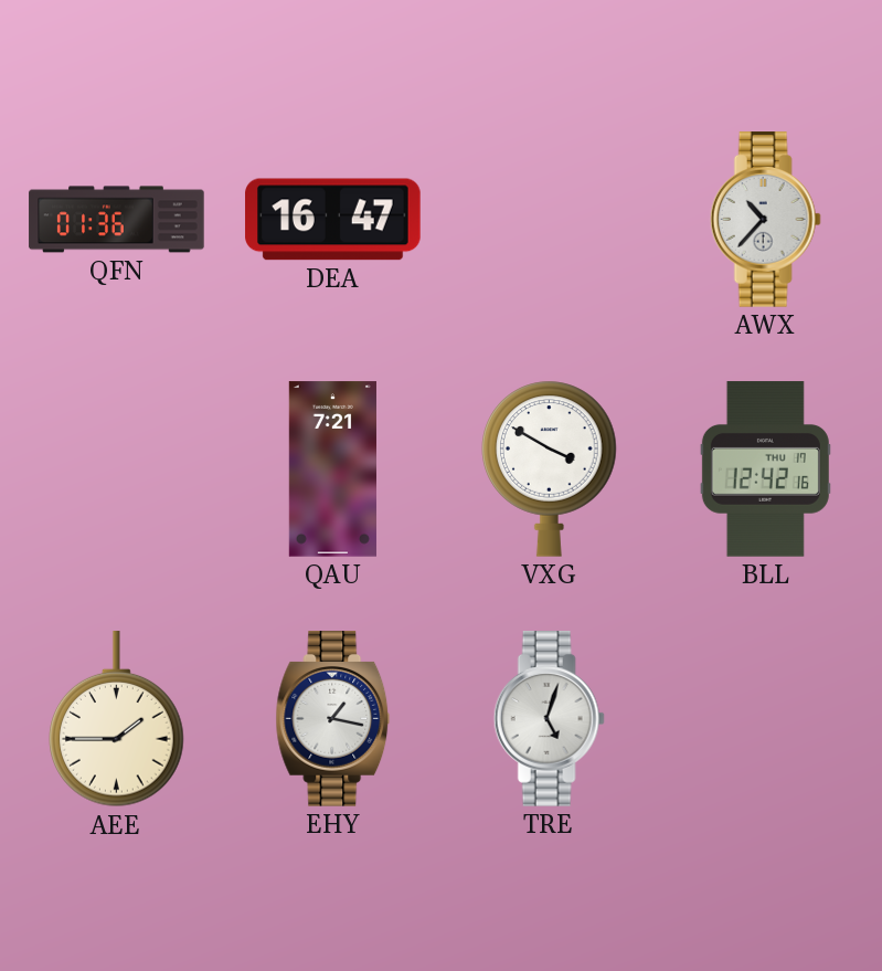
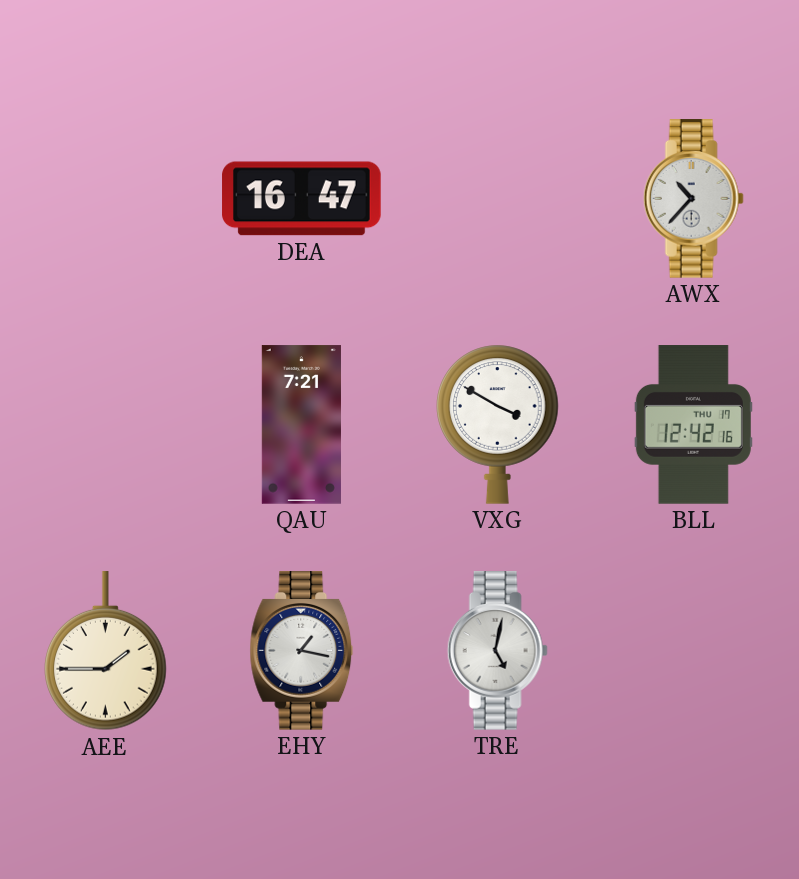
QFN: 01:36 -> none (117, 220)
TRE: 5:03 -> 5:02 (497, 651)
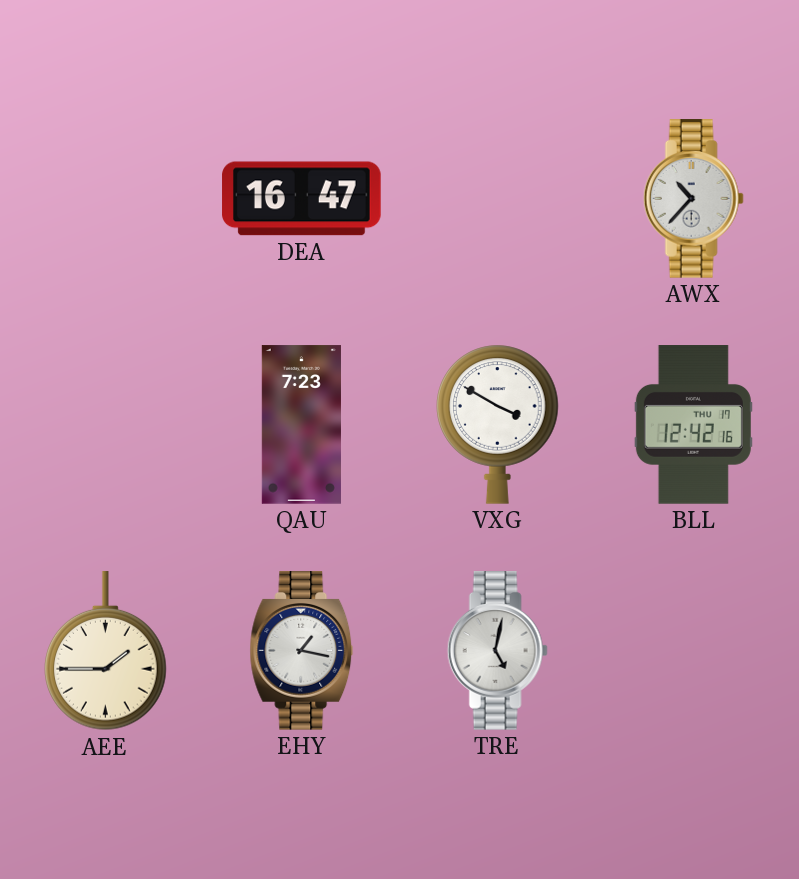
QAU: 7:21 -> 7:23 (301, 425)
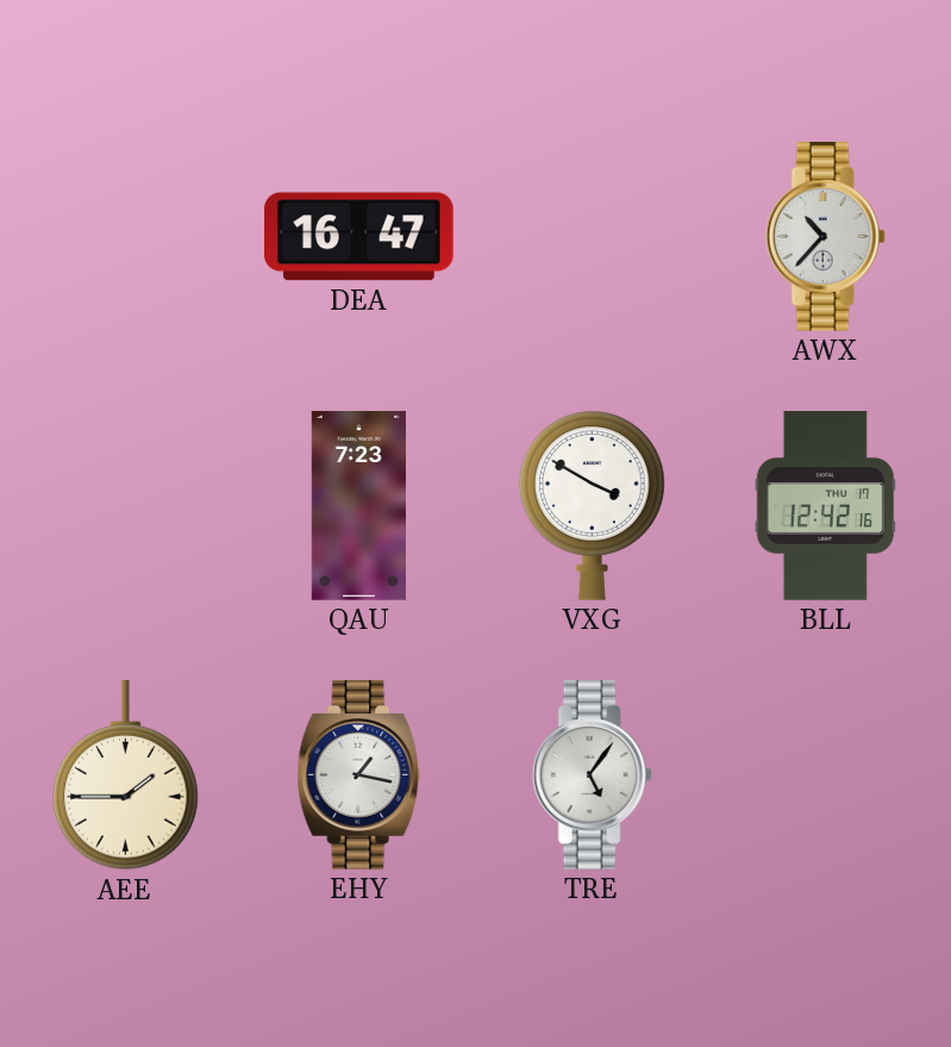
TRE: 5:02 -> 5:06 (592, 775)
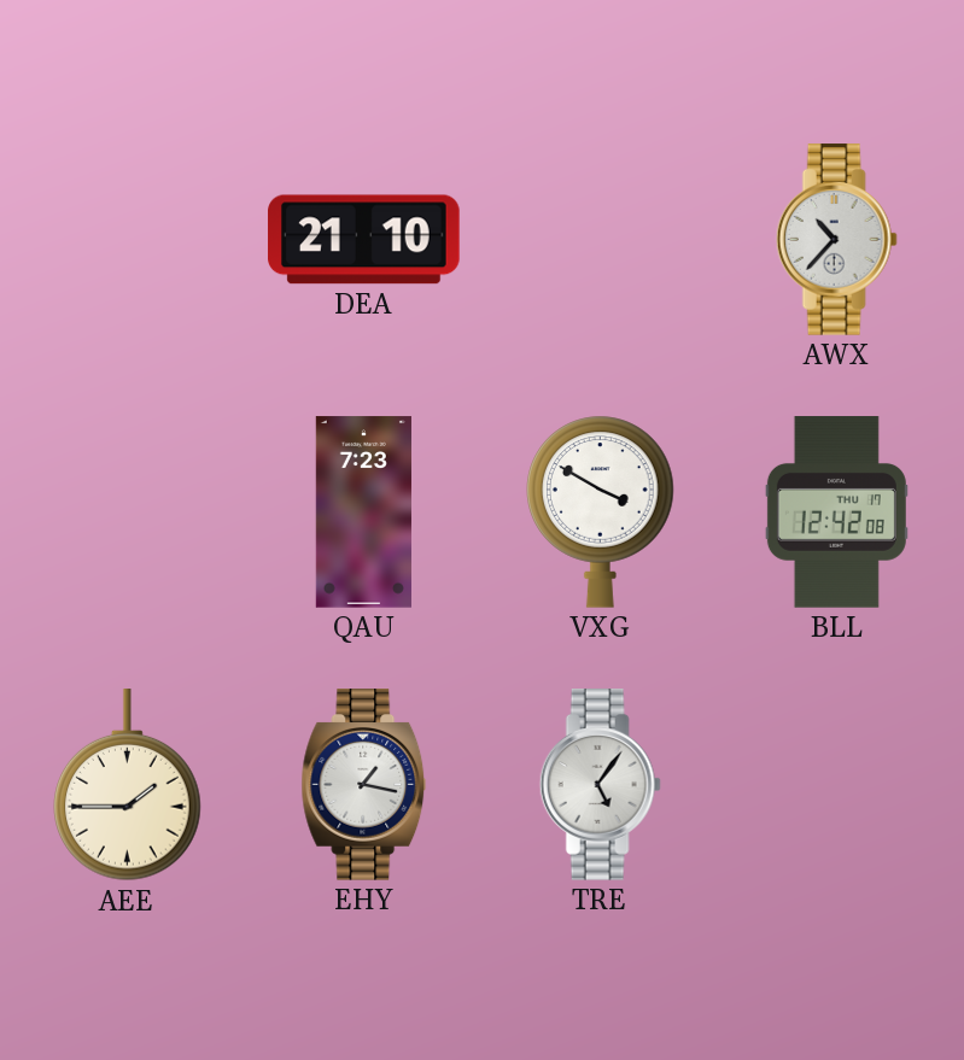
DEA: 16:47 -> 21:10 (364, 240)
BLL: 12:42:16 -> 12:42:08 (836, 513)
